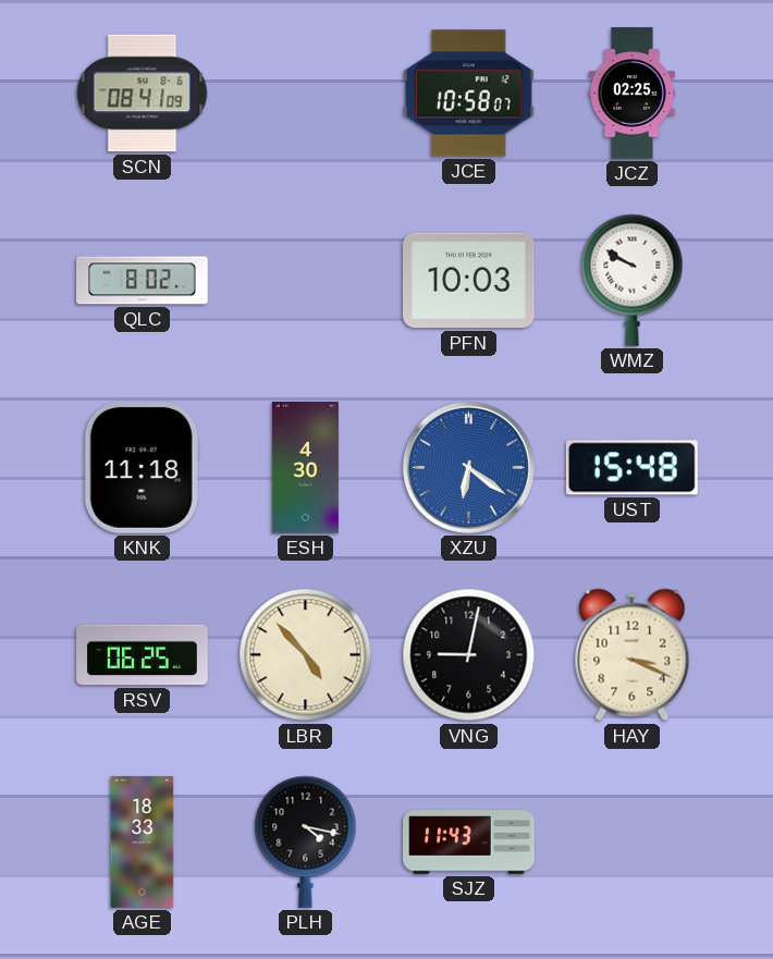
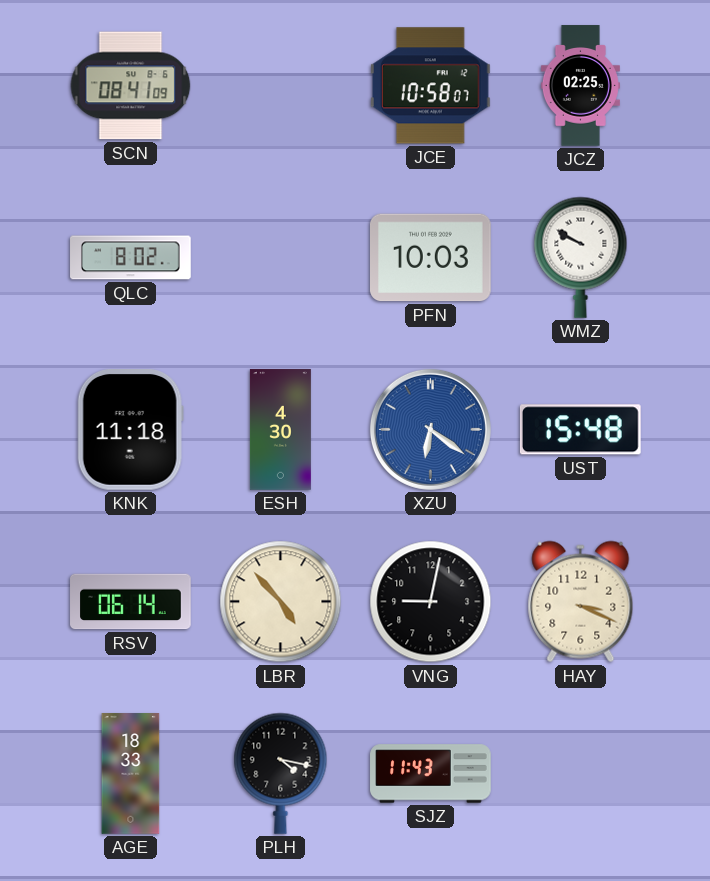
RSV: 06:25 -> 06:14 (131, 602)
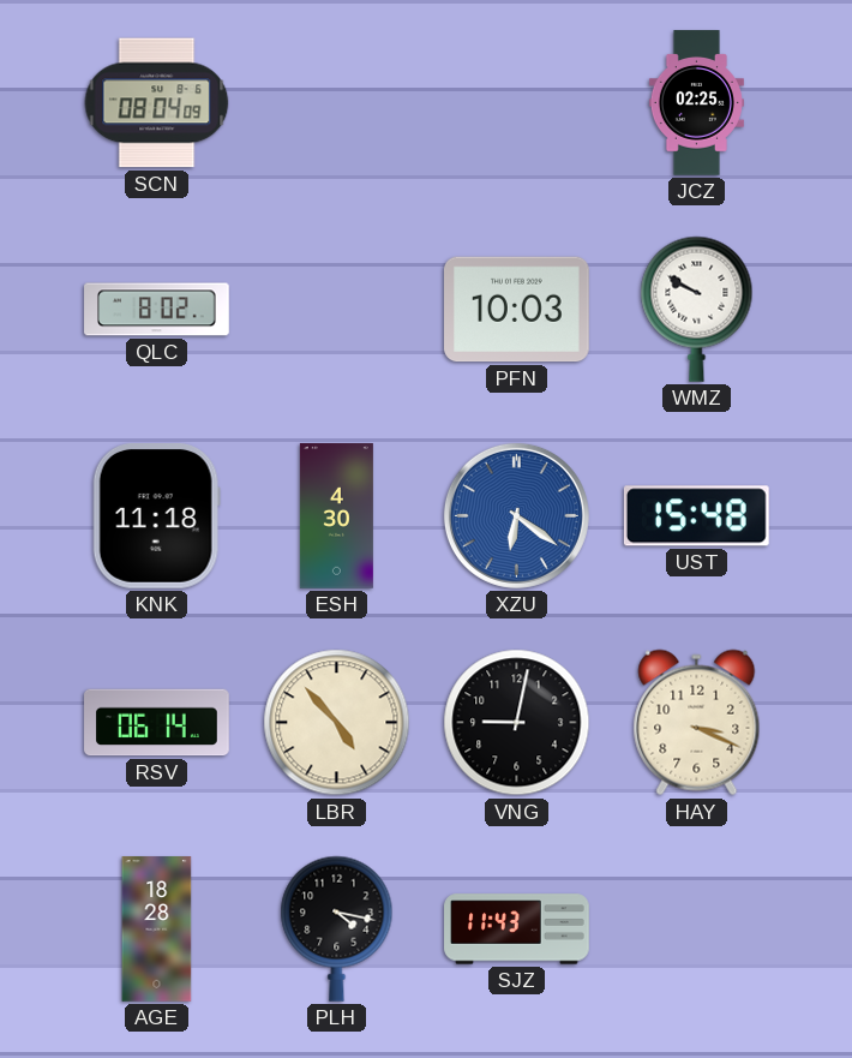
SCN: 08:41 -> 08:04 (157, 103)
JCE: 10:58 -> none (430, 86)
AGE: 18:33 -> 18:28 (157, 930)
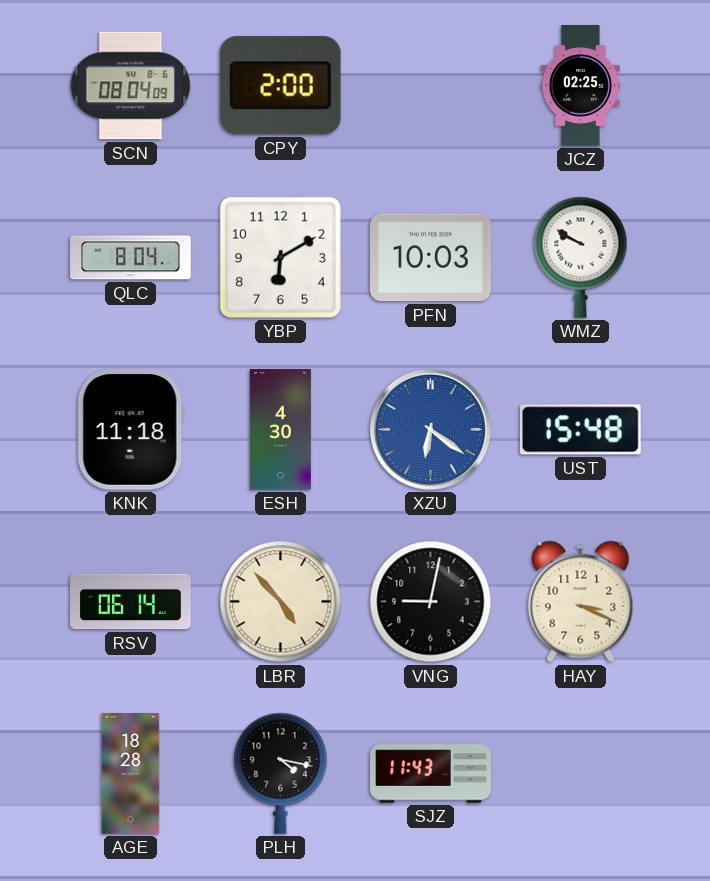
CPY: none -> 2:00 (280, 86)
QLC: 8:02 -> 8:04 (131, 258)
YBP: none -> 6:10 (280, 257)
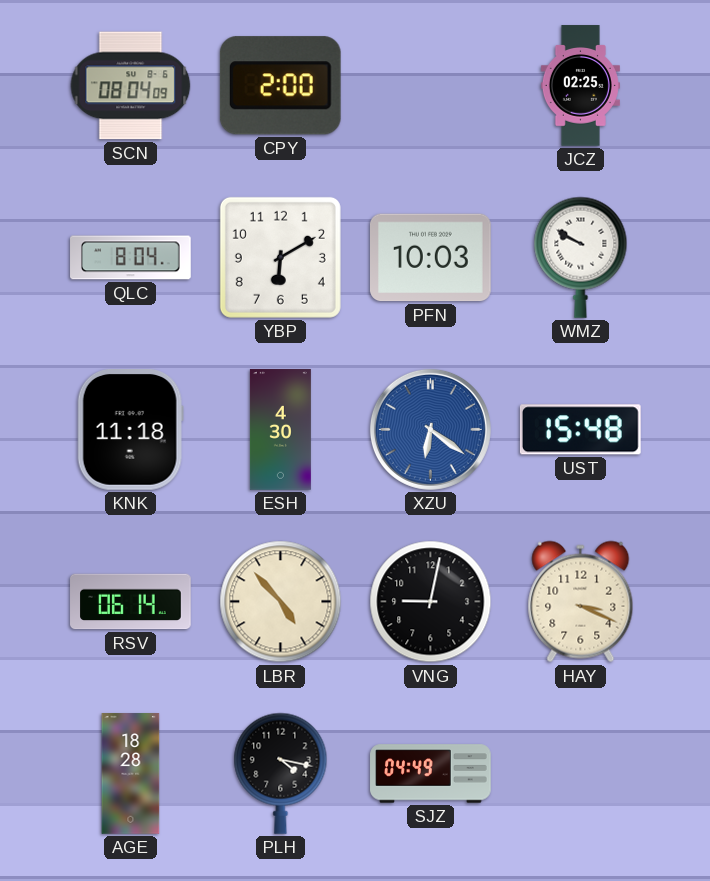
SJZ: 11:43 -> 04:49 (431, 774)
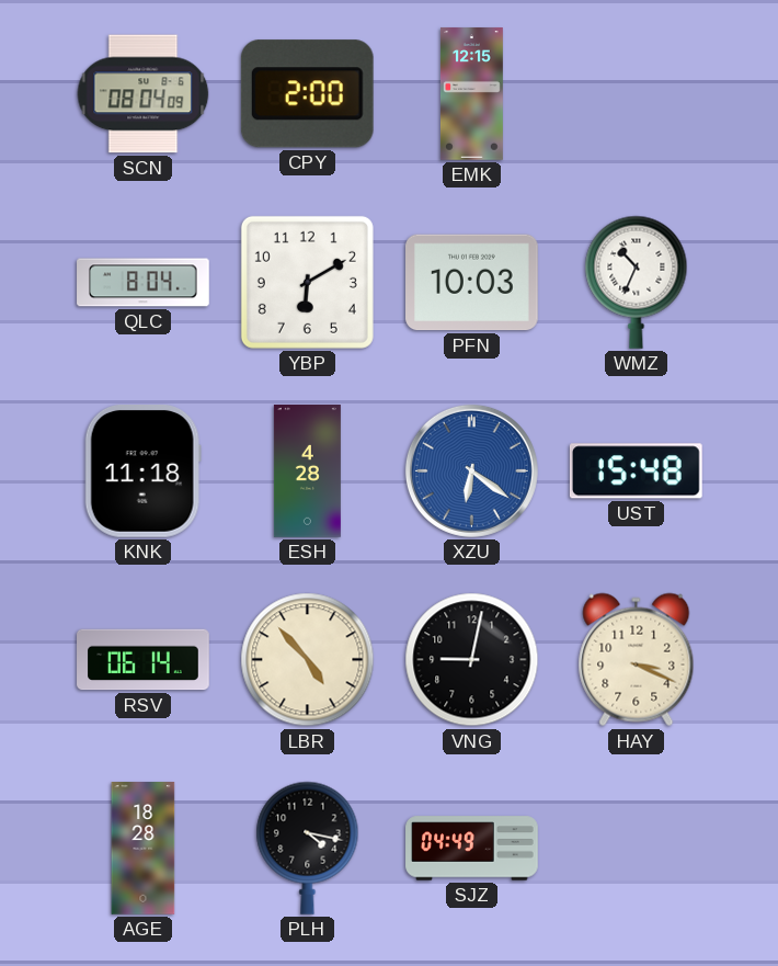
EMK: none -> 12:15 (471, 94)
JCZ: 02:25 -> none (580, 86)
WMZ: 9:50 -> 10:34 (637, 282)
ESH: 4:30 -> 4:28 (307, 471)
